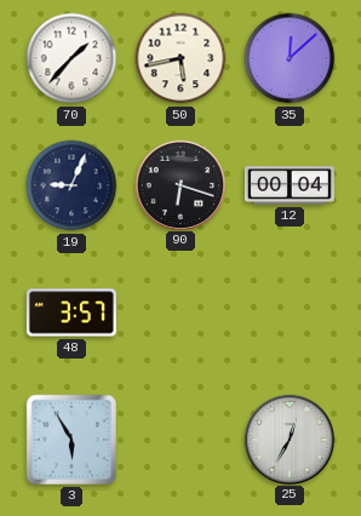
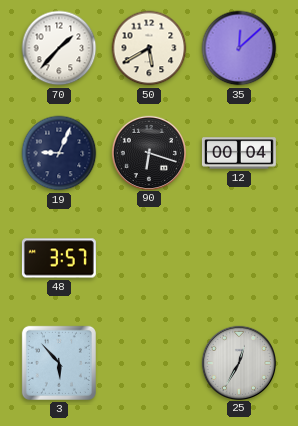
50: 5:43 -> 5:40 (149, 48)
3: 5:55 -> 5:53 (59, 363)
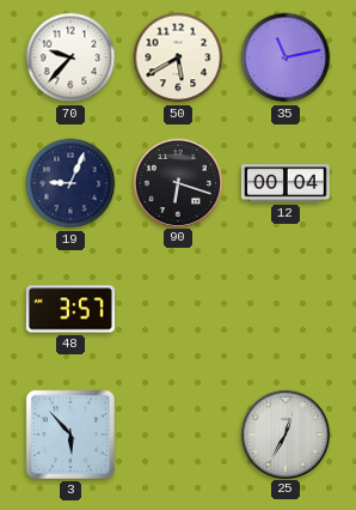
70: 1:37 -> 9:37 (70, 57)
35: 12:08 -> 11:13 (286, 57)
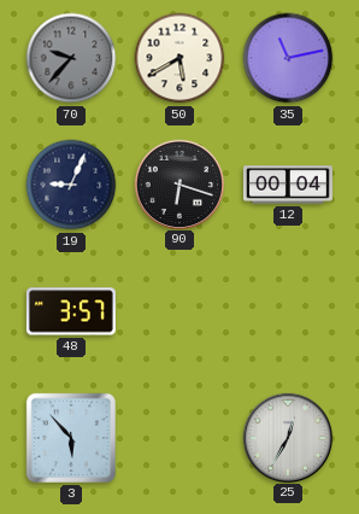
70 dial: white -> grey (71, 58)
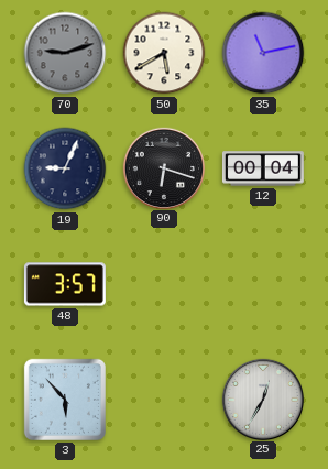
70: 9:37 -> 9:12 (65, 53)
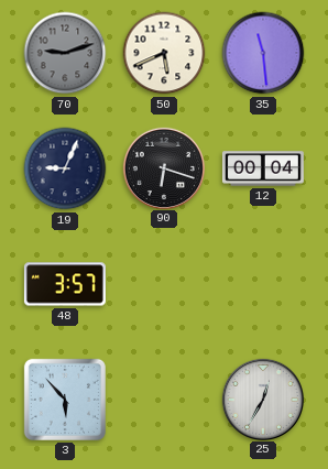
50: 5:40 -> 5:41 (164, 53)
35: 11:13 -> 11:29 (263, 53)
